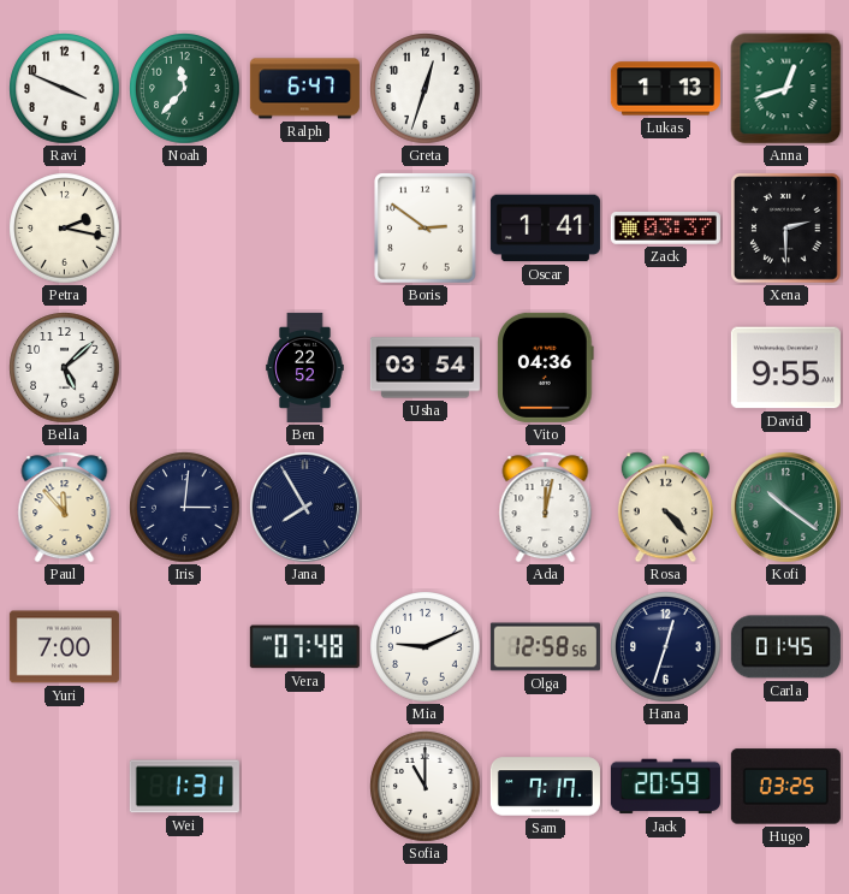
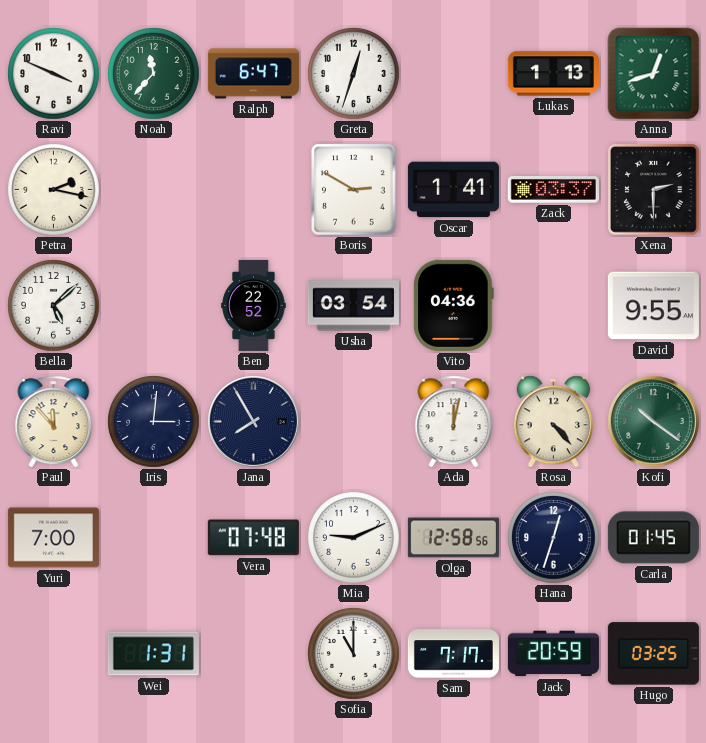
Boris: 2:51 -> 2:50 (354, 190)
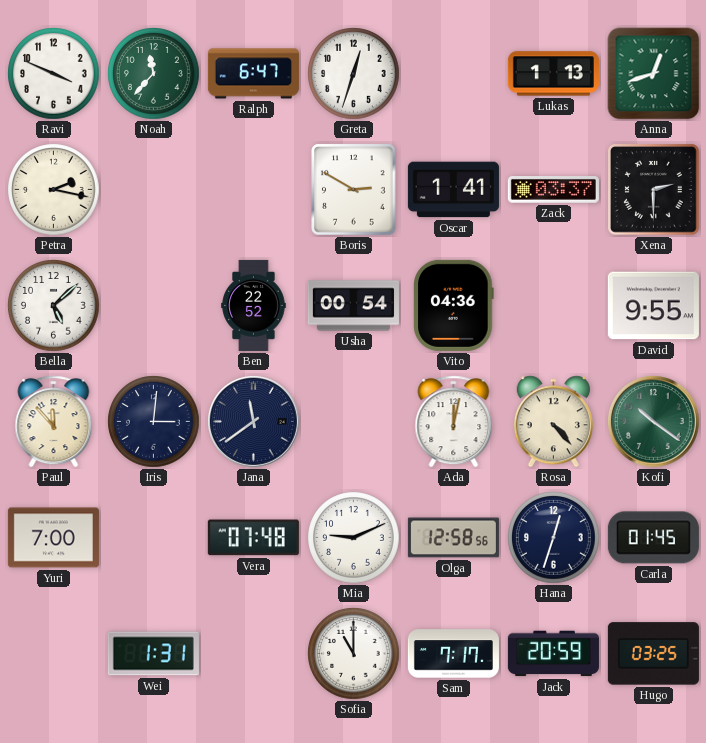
Usha: 03:54 -> 00:54 (353, 306)
Jana: 7:55 -> 11:39 (254, 422)
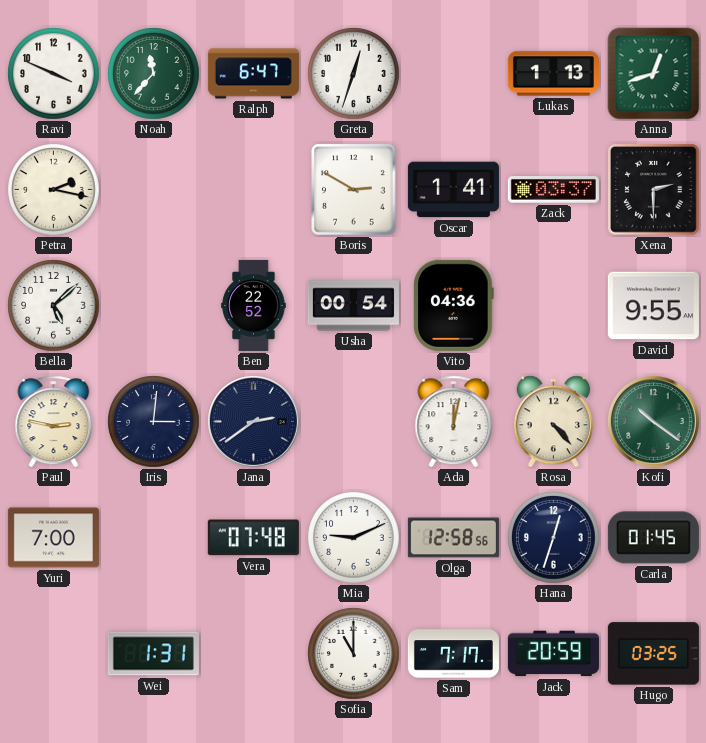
Paul: 11:53 -> 2:47 (54, 422)
Jana: 11:39 -> 2:39 (254, 422)
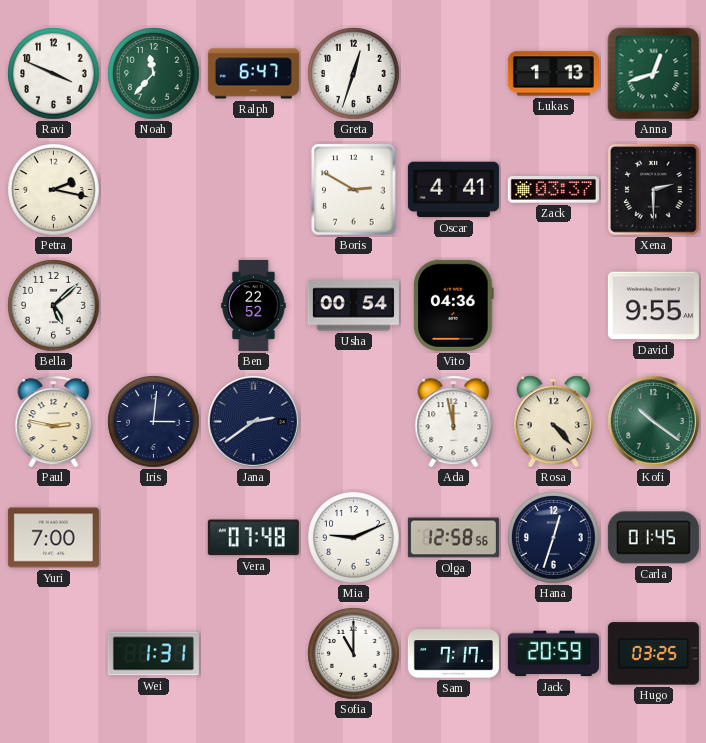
Oscar: 1:41 -> 4:41 (453, 190)
Ada: 12:02 -> 11:58 (454, 422)
